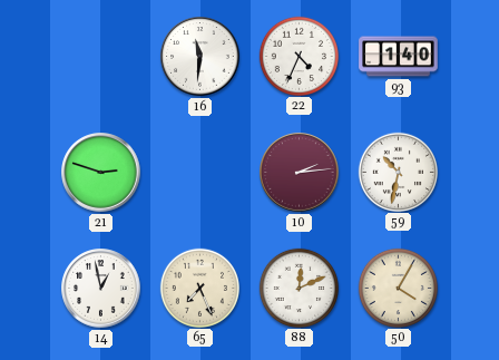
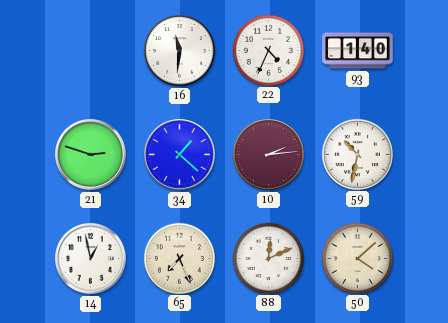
34: none -> 1:22 (180, 155)
50: 4:05 -> 4:08 (357, 258)
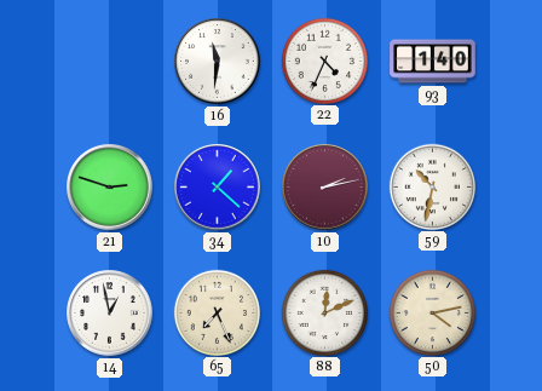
10: 2:14 -> 2:13 (325, 188)
50: 4:08 -> 4:13 (432, 312)
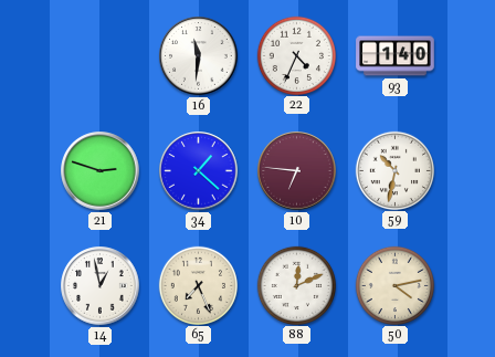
10: 2:13 -> 6:46 (297, 171)
